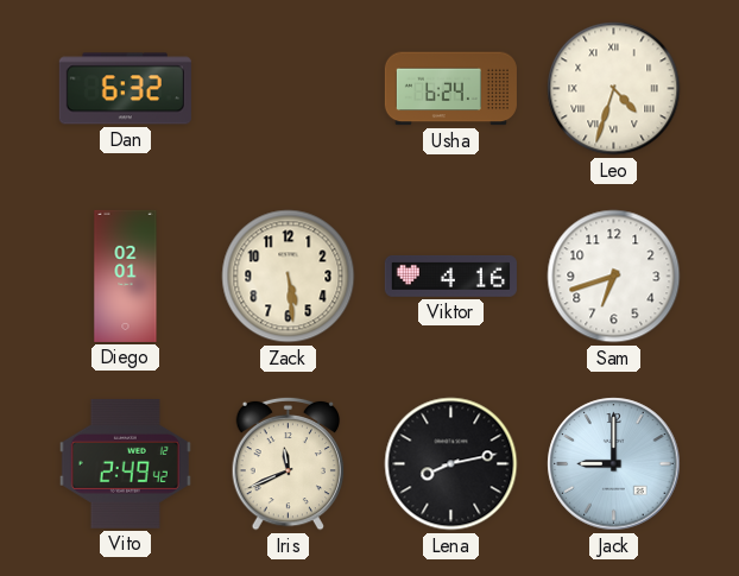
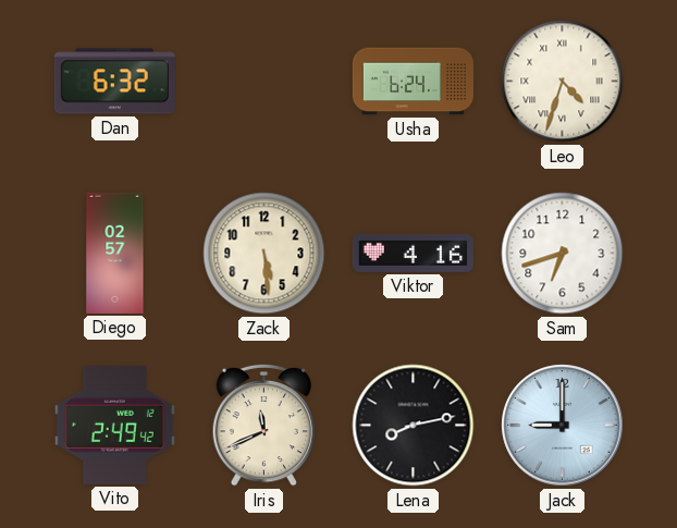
Diego: 02:01 -> 02:57 (115, 253)
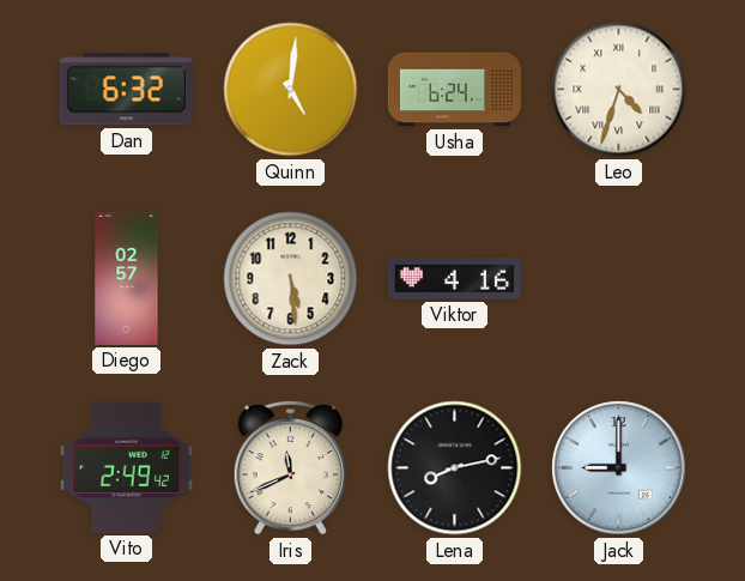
Quinn: none -> 5:01 (291, 90)
Sam: 6:42 -> none (563, 254)
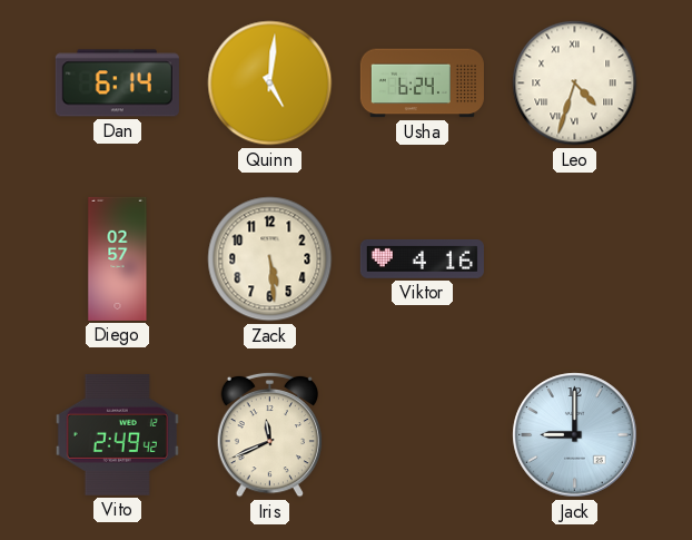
Dan: 6:32 -> 6:14 (117, 84)
Lena: 8:13 -> none (455, 468)
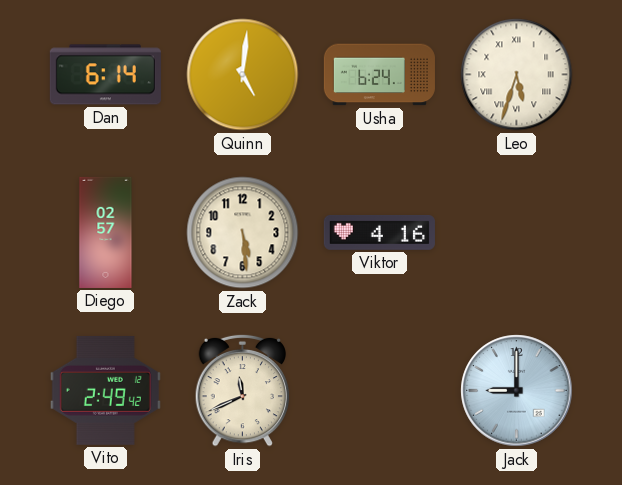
Leo: 4:33 -> 5:33 (517, 75)
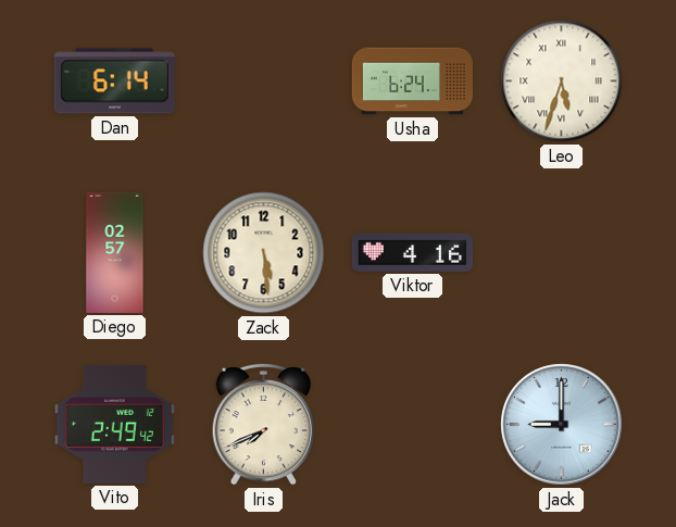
Quinn: 5:01 -> none (243, 75)
Iris: 11:41 -> 7:41 (264, 424)
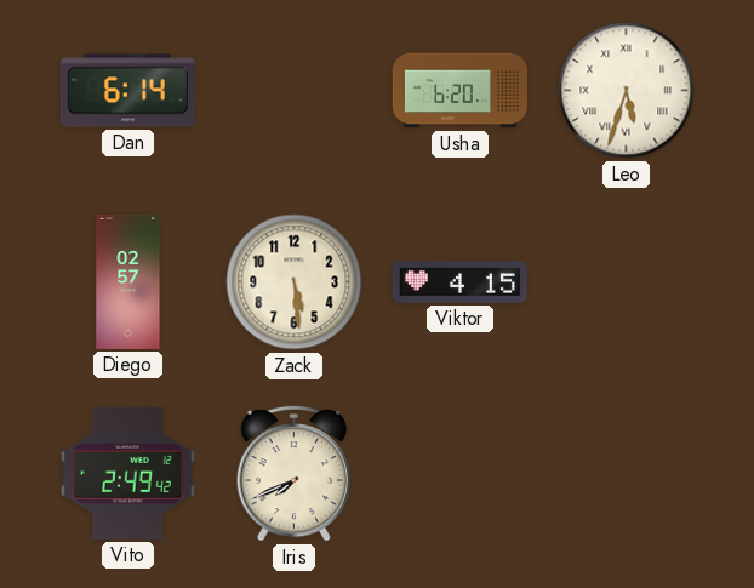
Usha: 6:24 -> 6:20 (459, 91)
Viktor: 4:16 -> 4:15 (459, 282)
Jack: 9:00 -> none (562, 425)
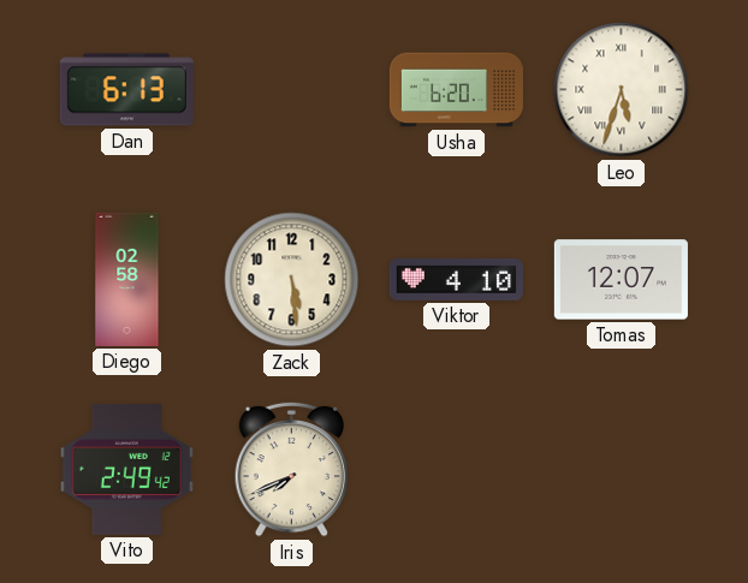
Dan: 6:14 -> 6:13 (126, 90)
Diego: 02:57 -> 02:58 (127, 279)
Viktor: 4:15 -> 4:10 (456, 280)
Tomas: none -> 12:07 (621, 280)
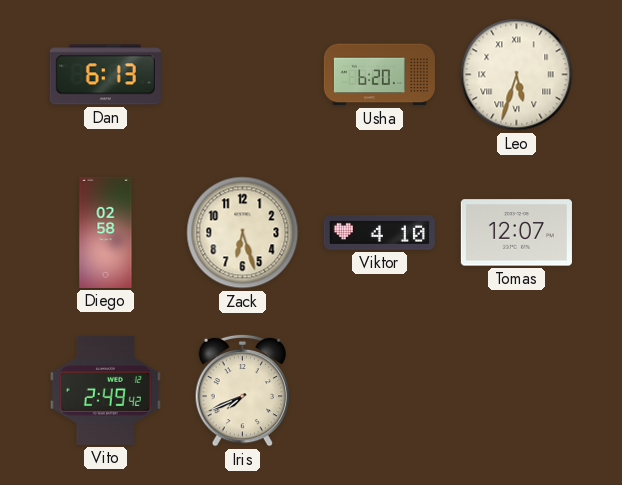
Zack: 5:29 -> 6:27 (243, 233)
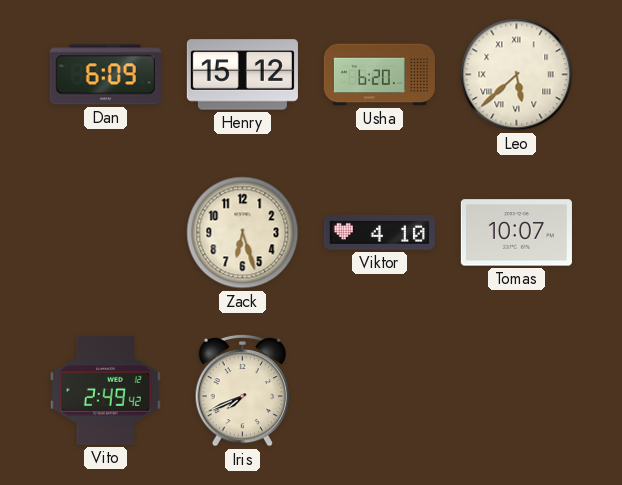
Dan: 6:13 -> 6:09 (105, 75)
Henry: none -> 15:12 (242, 75)
Leo: 5:33 -> 5:38 (517, 75)
Diego: 02:58 -> none (106, 232)
Tomas: 12:07 -> 10:07 (516, 233)
